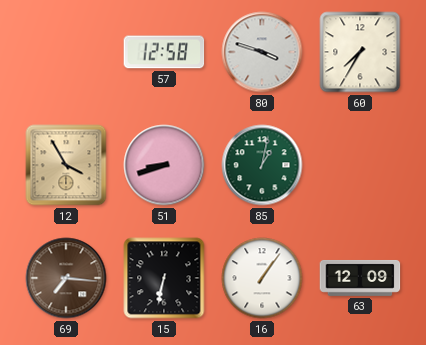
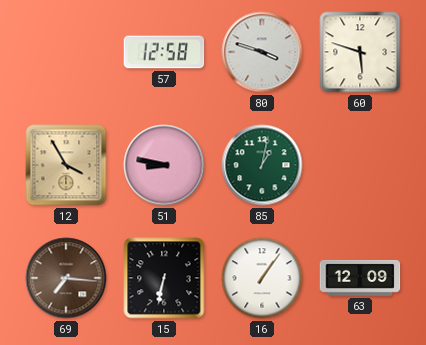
60: 7:35 -> 5:48 (360, 52)
51: 8:42 -> 8:47 (164, 165)
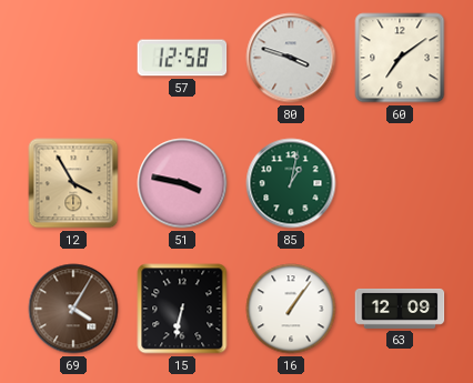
60: 5:48 -> 7:09 (400, 58)
51: 8:47 -> 3:47 (182, 183)
69: 7:16 -> 4:05 (73, 309)
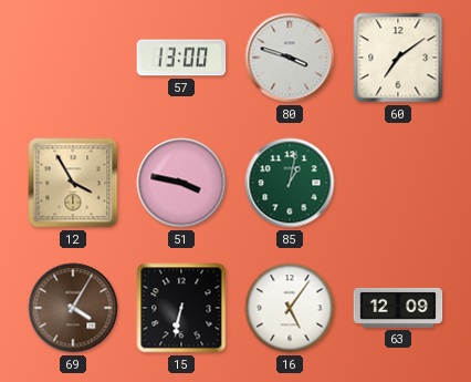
57: 12:58 -> 13:00 (181, 58)
16: 1:06 -> 5:06 (290, 308)
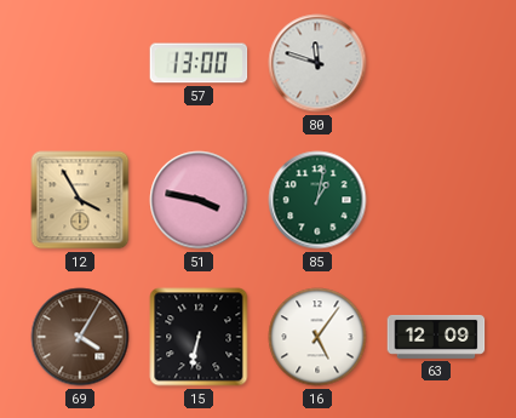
80: 3:48 -> 11:48 (317, 63)
60: 7:09 -> none (398, 58)
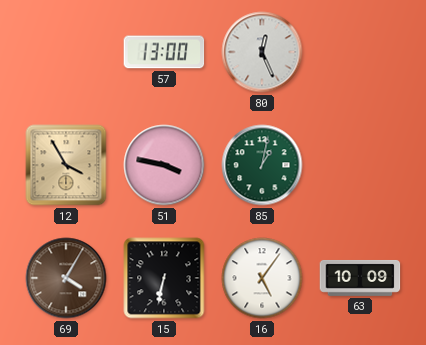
80: 11:48 -> 12:26 (262, 52)
63: 12:09 -> 10:09 (360, 278)
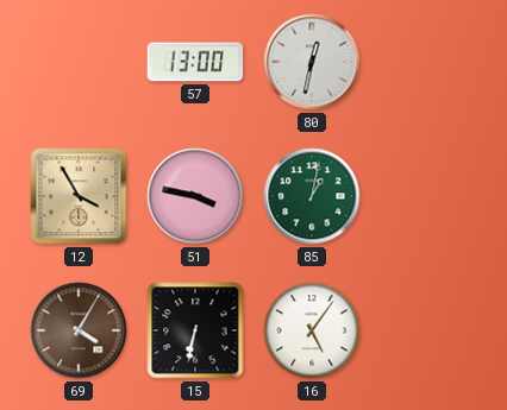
80: 12:26 -> 12:32 (312, 62)
63: 10:09 -> none (360, 278)
